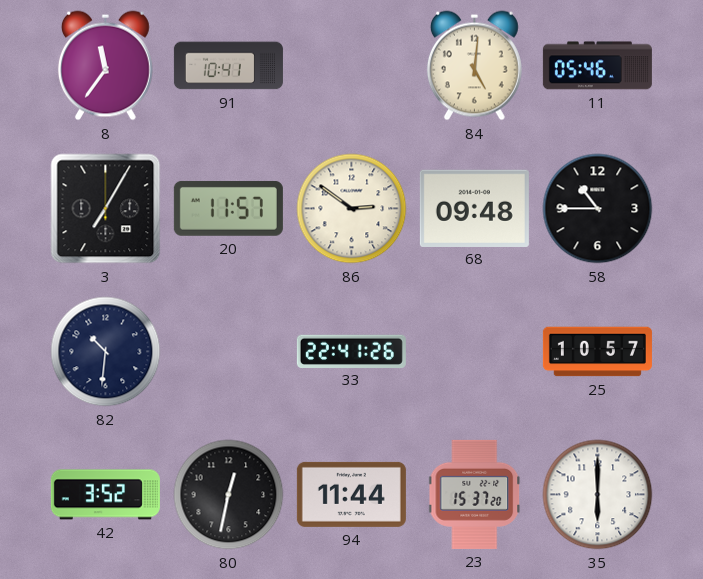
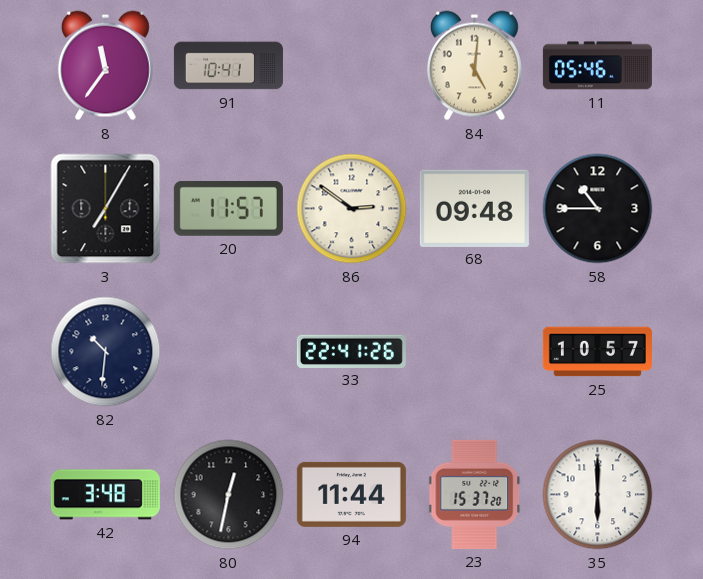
42: 3:52 -> 3:48 (105, 495)
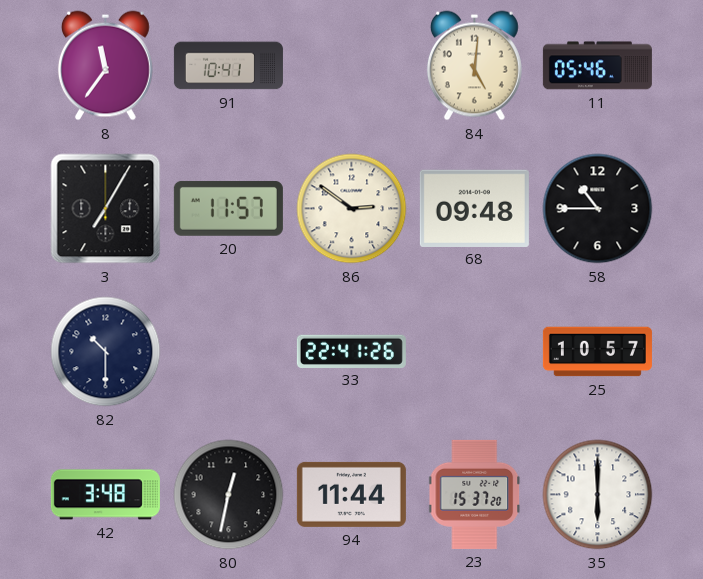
82: 10:31 -> 10:30 (106, 352)
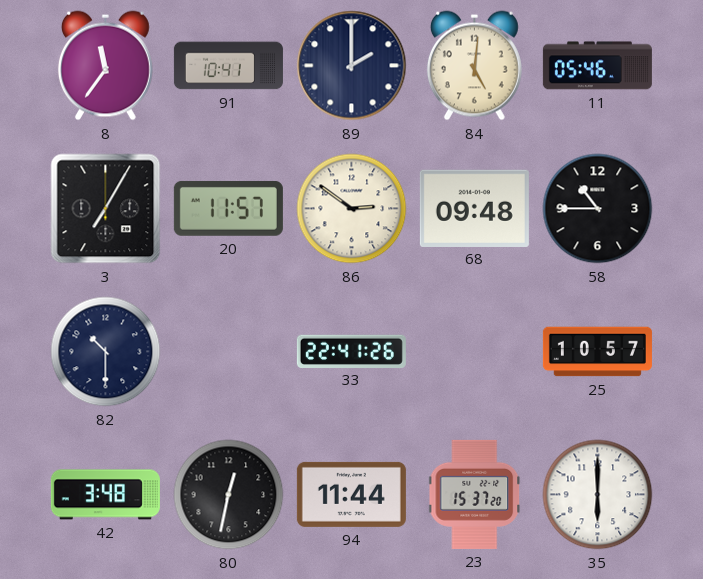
89: none -> 2:00 (352, 66)
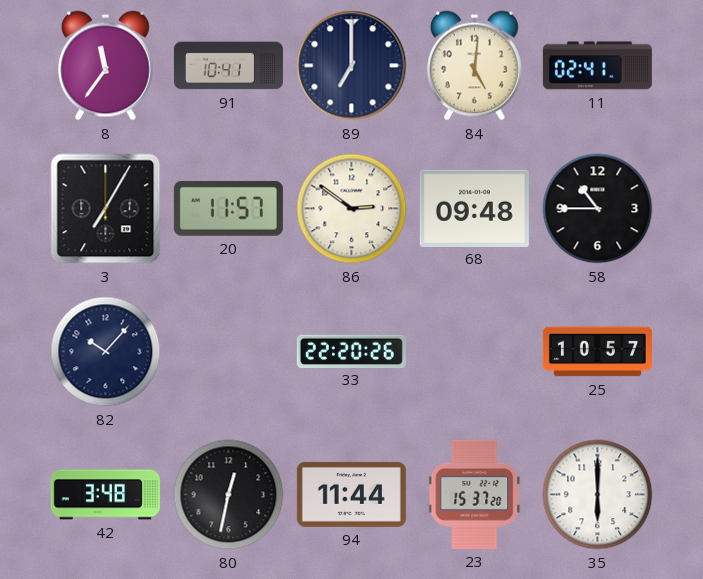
89: 2:00 -> 7:00 (352, 66)
11: 05:46 -> 02:41 (597, 66)
82: 10:30 -> 10:07 (106, 352)
33: 22:41 -> 22:20 (351, 351)
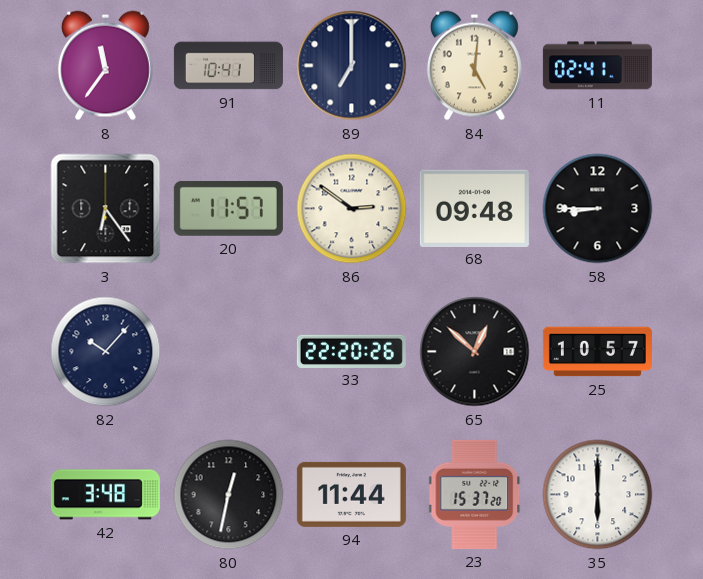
3: 7:05 -> 6:24 (106, 209)
58: 10:45 -> 8:45 (598, 209)
65: none -> 12:52 (475, 352)
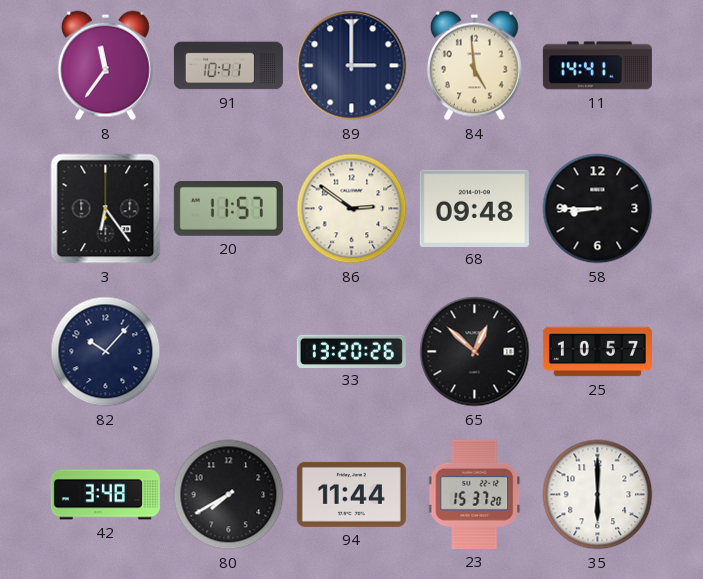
89: 7:00 -> 3:00 (352, 66)
84: 5:01 -> 4:59 (474, 66)
11: 02:41 -> 14:41 (597, 66)
33: 22:20 -> 13:20 (351, 351)
80: 12:32 -> 7:40 (229, 495)
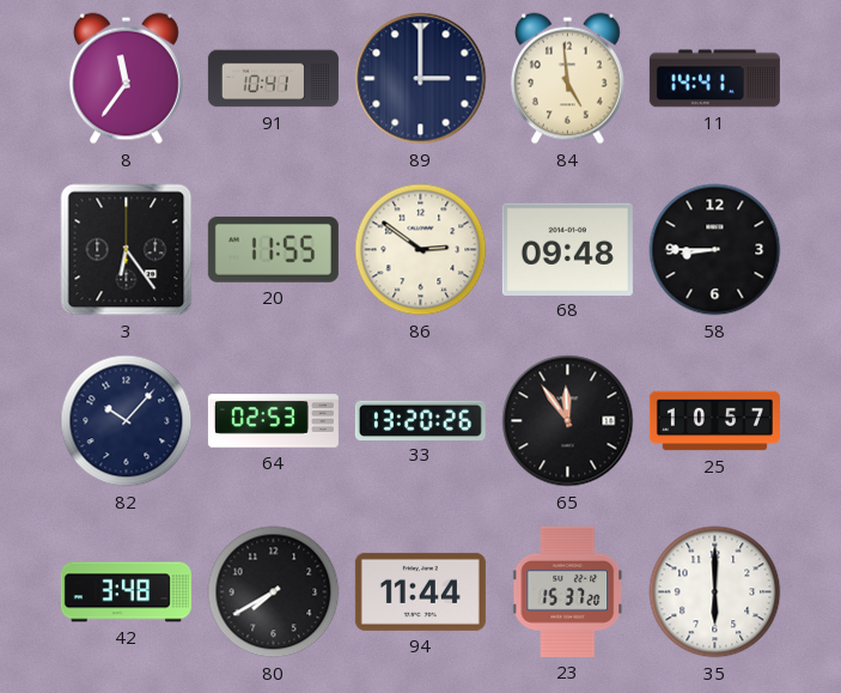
20: 11:57 -> 11:55 (273, 249)
64: none -> 02:53 (273, 421)
65: 12:52 -> 11:54 (568, 421)
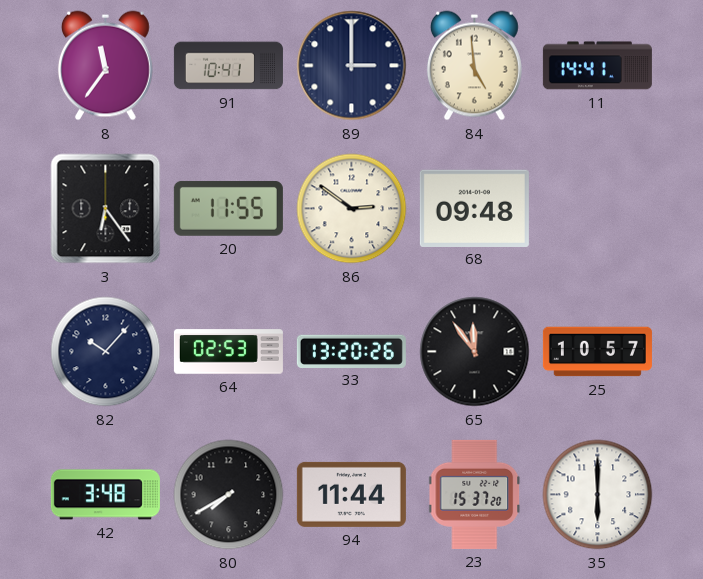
58: 8:45 -> none (715, 250)
